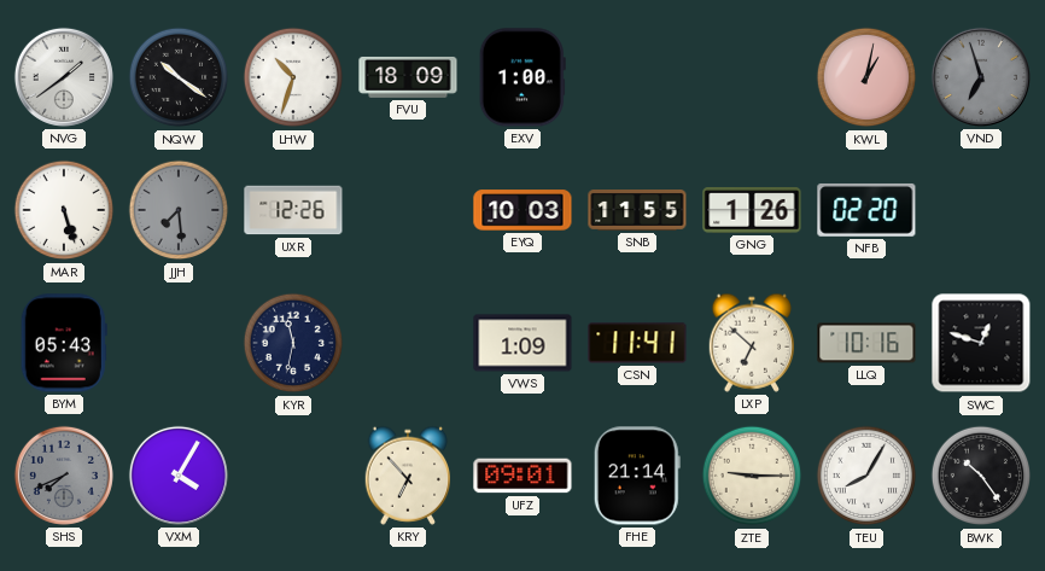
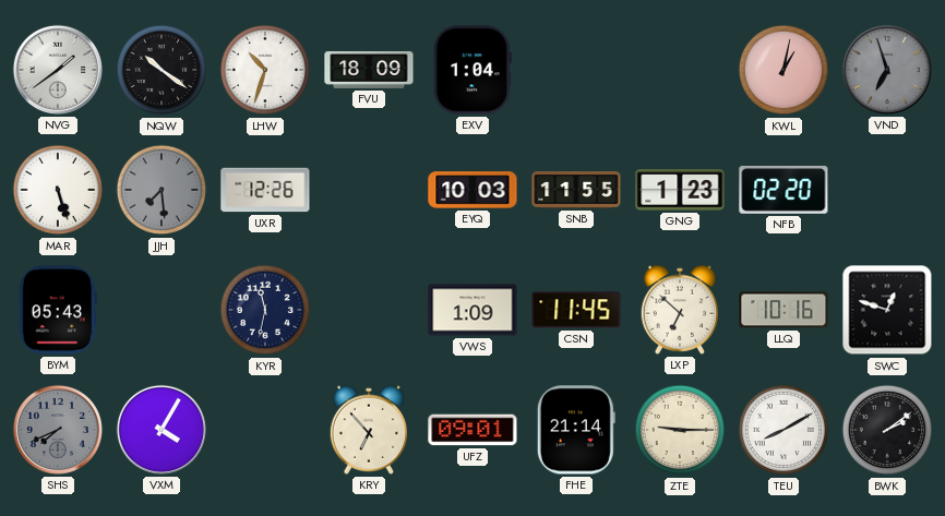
EXV: 1:00 -> 1:04 (473, 70)
GNG: 1:26 -> 1:23 (680, 190)
CSN: 11:41 -> 11:45 (576, 310)
TEU: 8:05 -> 8:10 (783, 430)
BWK: 10:24 -> 2:09 (887, 430)
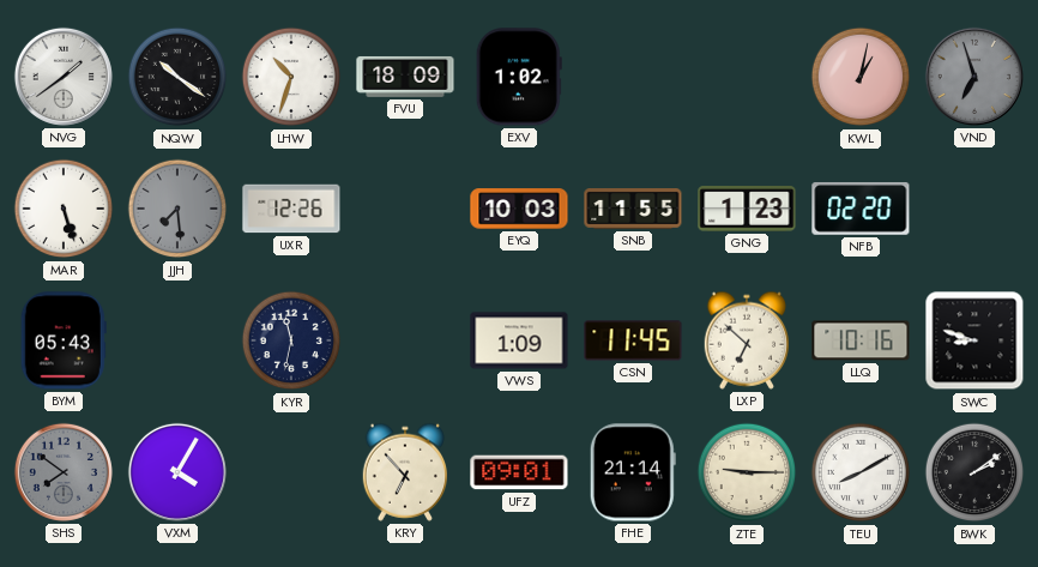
EXV: 1:04 -> 1:02 (519, 77)
SWC: 12:48 -> 8:48 (974, 340)
SHS: 7:41 -> 7:51 (64, 472)
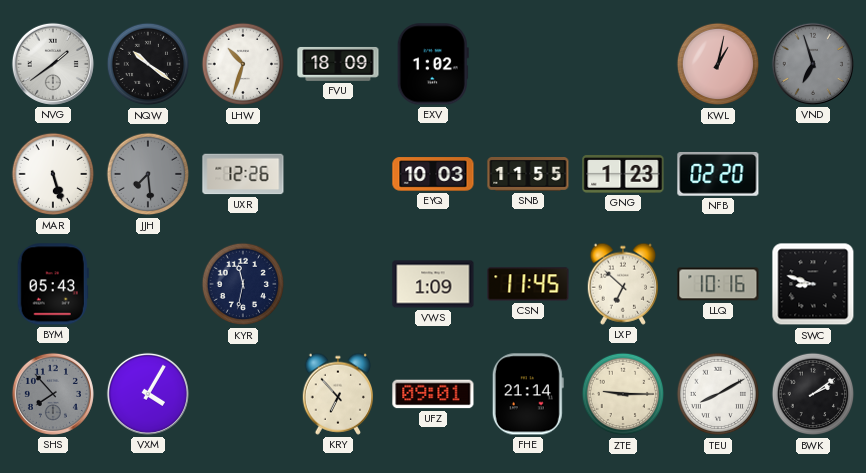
SHS: 7:51 -> 7:53 (53, 394)
